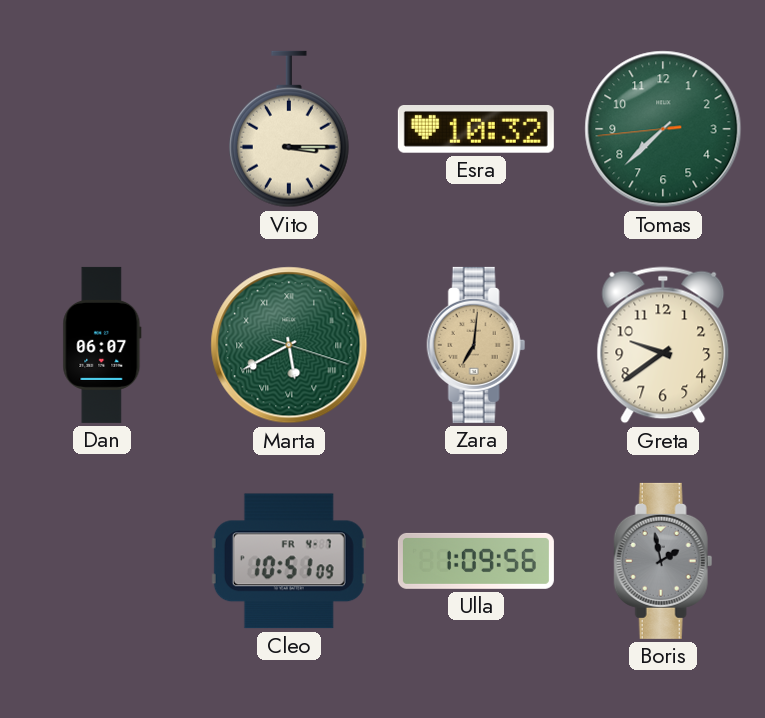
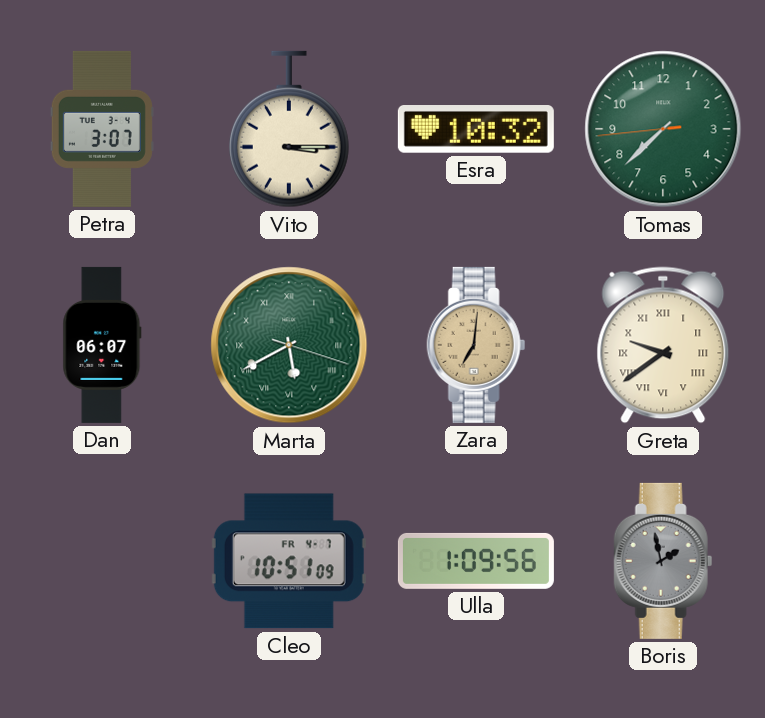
Petra: none -> 3:07 (102, 129)
Greta numerals: Arabic -> Roman (663, 345)
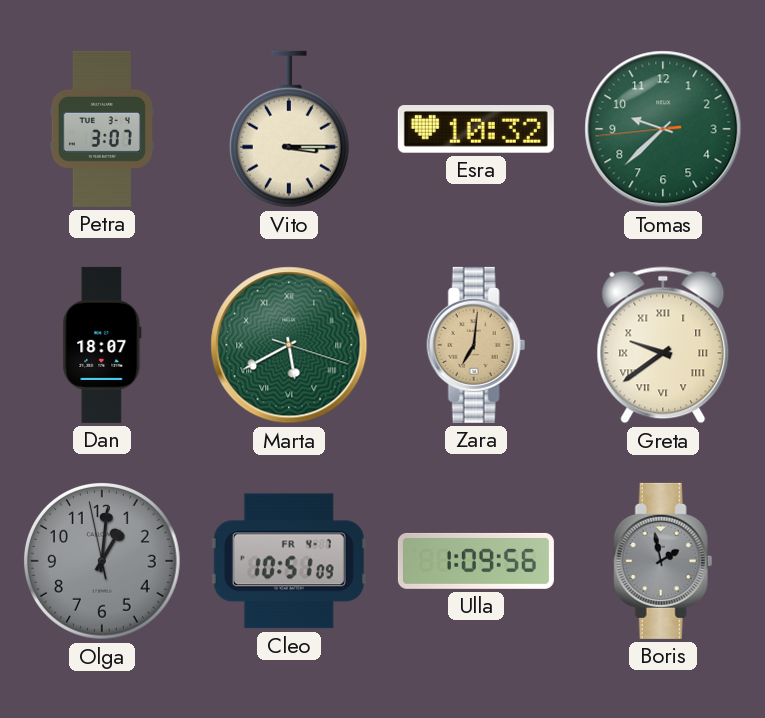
Tomas: 7:37 -> 9:37 (663, 129)
Dan: 06:07 -> 18:07 (102, 345)
Olga: none -> 1:00 (103, 562)
